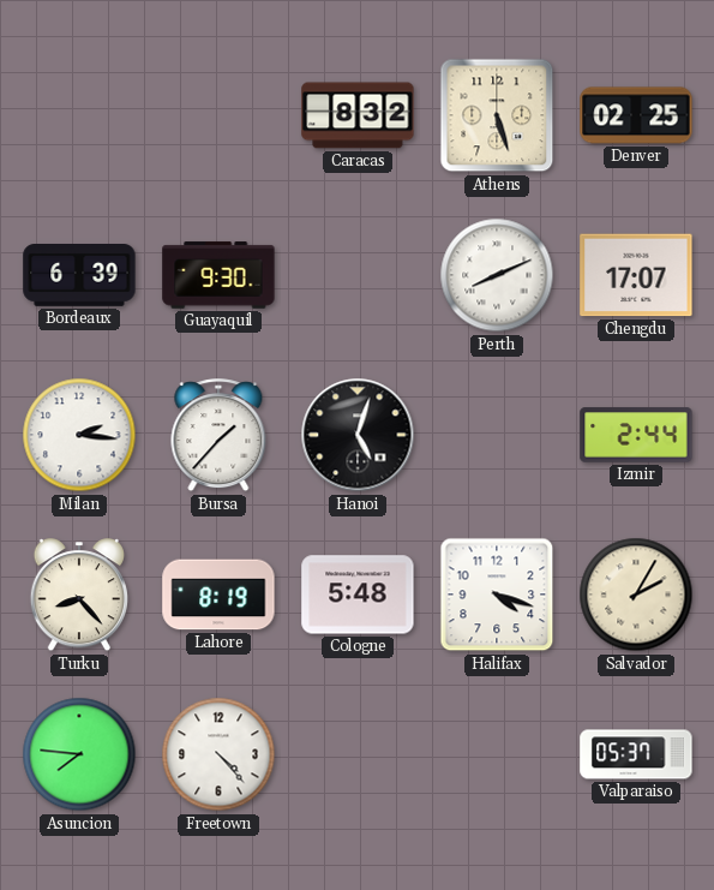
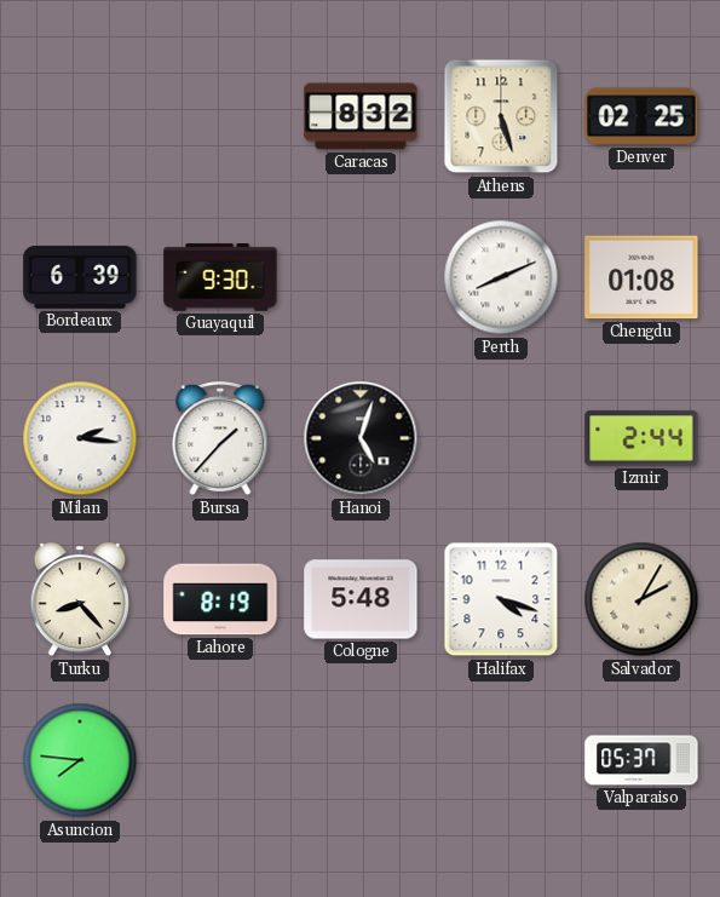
Chengdu: 17:07 -> 01:08 (641, 277)
Freetown: 4:23 -> none (218, 754)
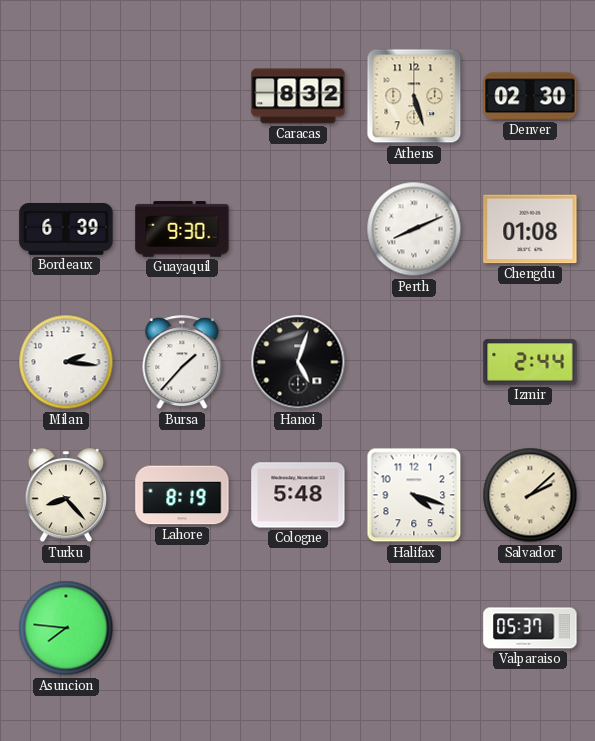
Denver: 02:25 -> 02:30 (530, 96)
Salvador: 2:05 -> 2:08 (530, 495)
